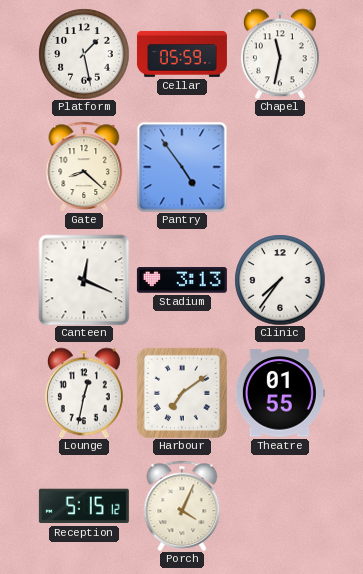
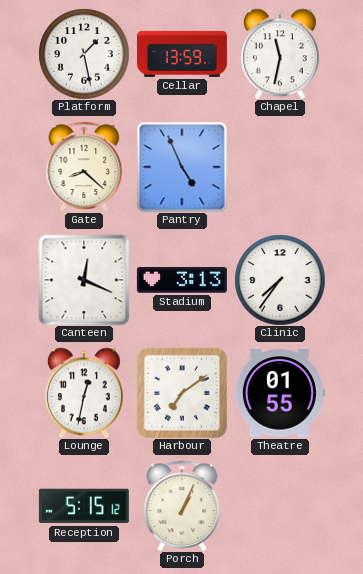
Cellar: 05:59 -> 13:59 (182, 54)
Pantry: 4:54 -> 4:56 (182, 167)
Porch: 4:04 -> 1:04 (182, 506)
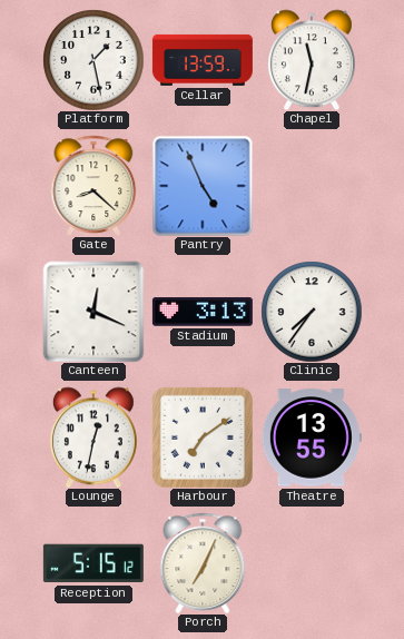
Theatre: 01:55 -> 13:55 (312, 438)
Porch: 1:04 -> 7:04 (203, 563)
